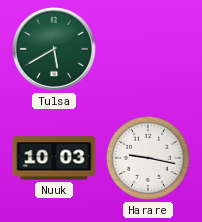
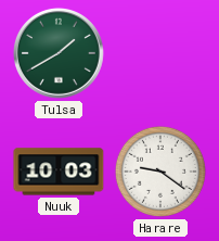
Tulsa: 5:40 -> 1:40 (59, 53)
Harare: 9:17 -> 9:21 (160, 172)
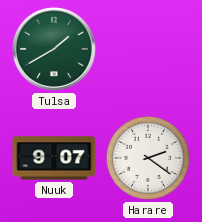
Nuuk: 10:03 -> 9:07 (54, 158)
Harare: 9:21 -> 2:21 (148, 158)
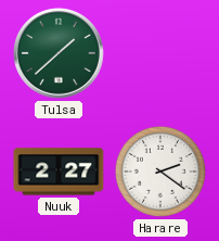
Tulsa: 1:40 -> 1:38 (59, 53)
Nuuk: 9:07 -> 2:27 (59, 172)
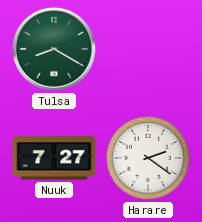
Tulsa: 1:38 -> 8:20 (54, 49)
Nuuk: 2:27 -> 7:27 (54, 158)
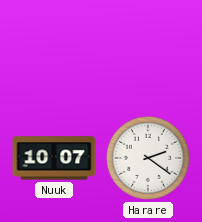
Tulsa: 8:20 -> none (54, 49)
Nuuk: 7:27 -> 10:07 (54, 158)
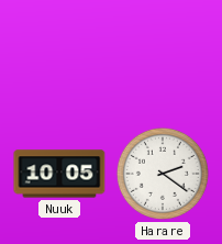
Nuuk: 10:07 -> 10:05 (59, 174)
